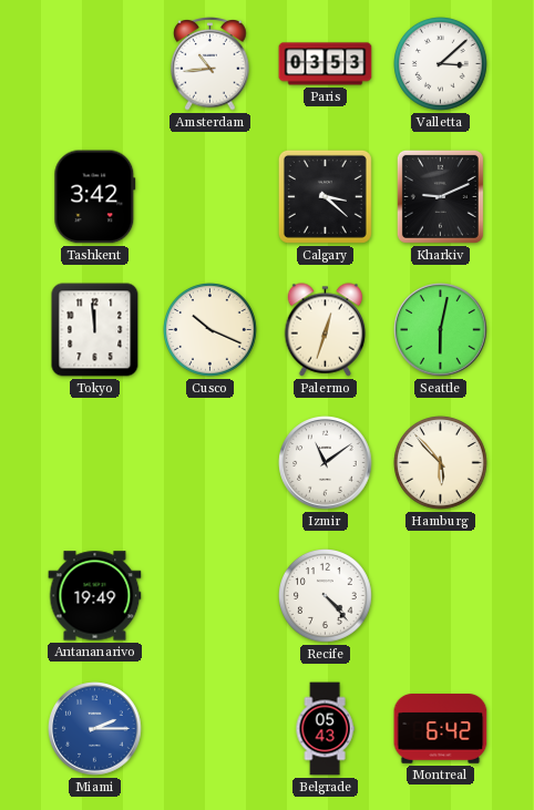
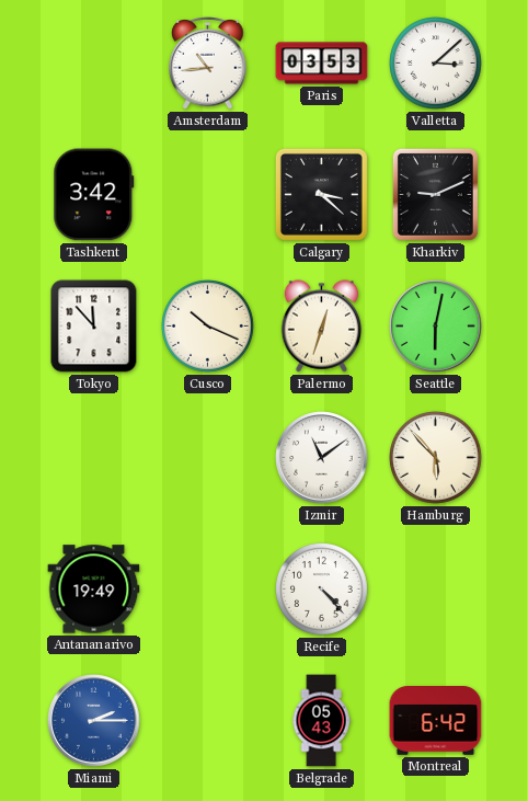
Tokyo: 11:59 -> 11:53 (94, 327)
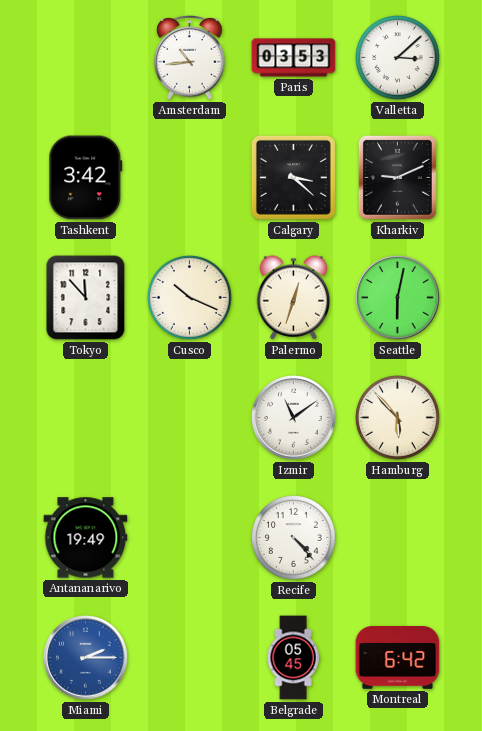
Belgrade: 05:43 -> 05:45 (293, 658)
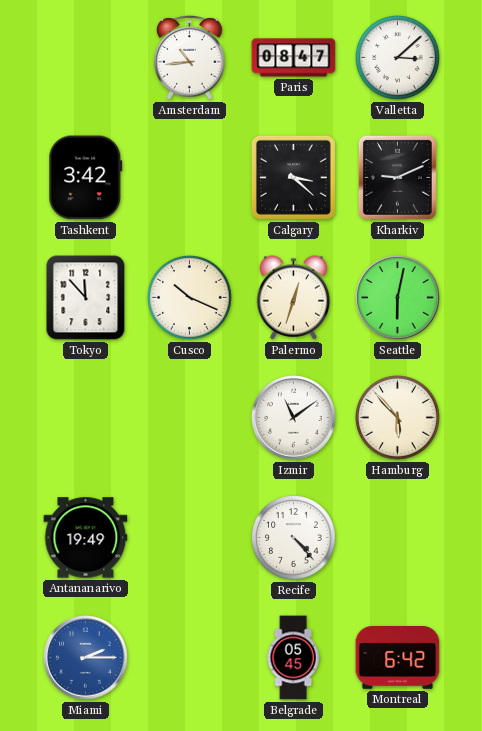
Paris: 03:53 -> 08:47 (294, 58)
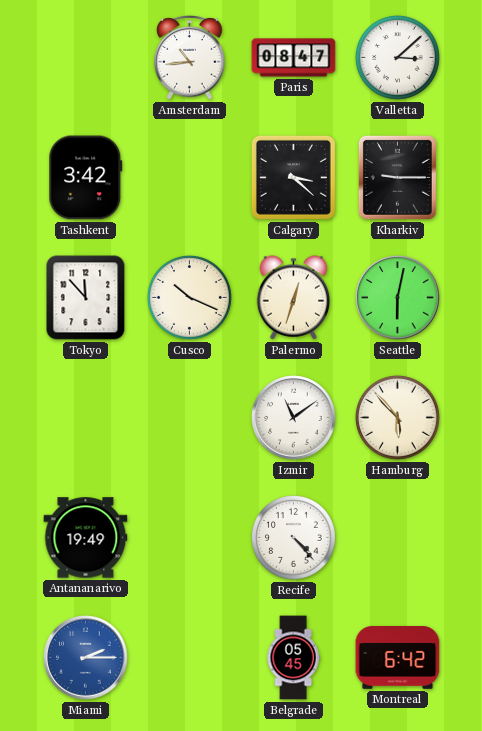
Kharkiv: 9:11 -> 9:15 (397, 177)
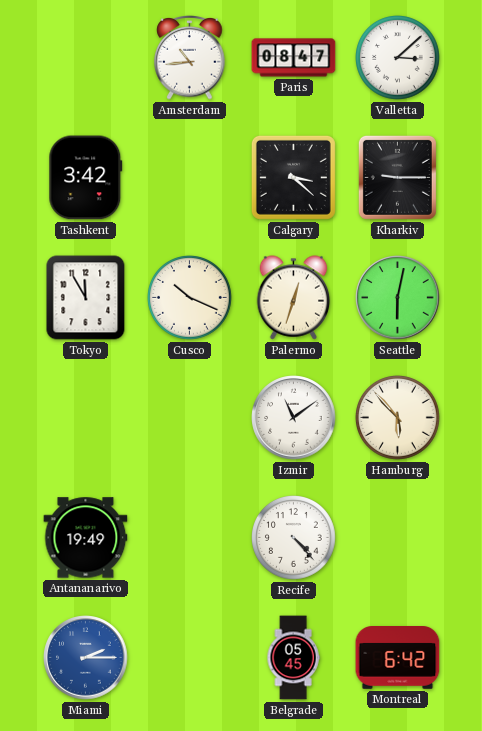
Tokyo: 11:53 -> 11:55 (86, 298)
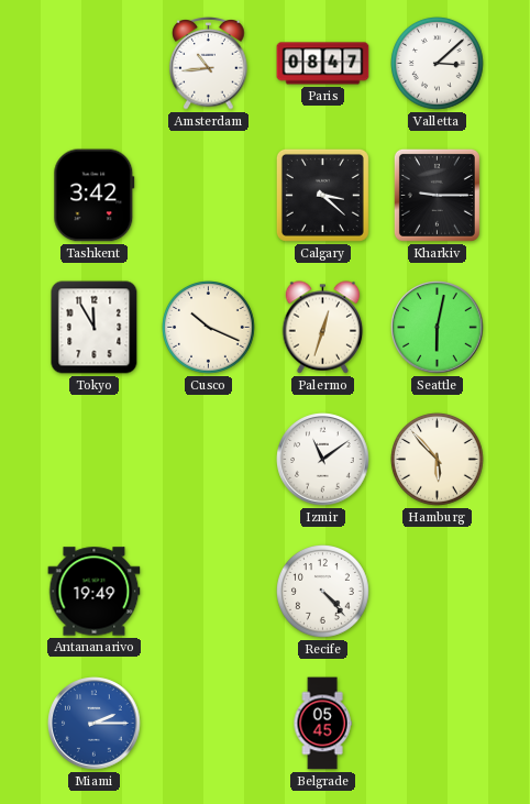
Montreal: 6:42 -> none (398, 658)
